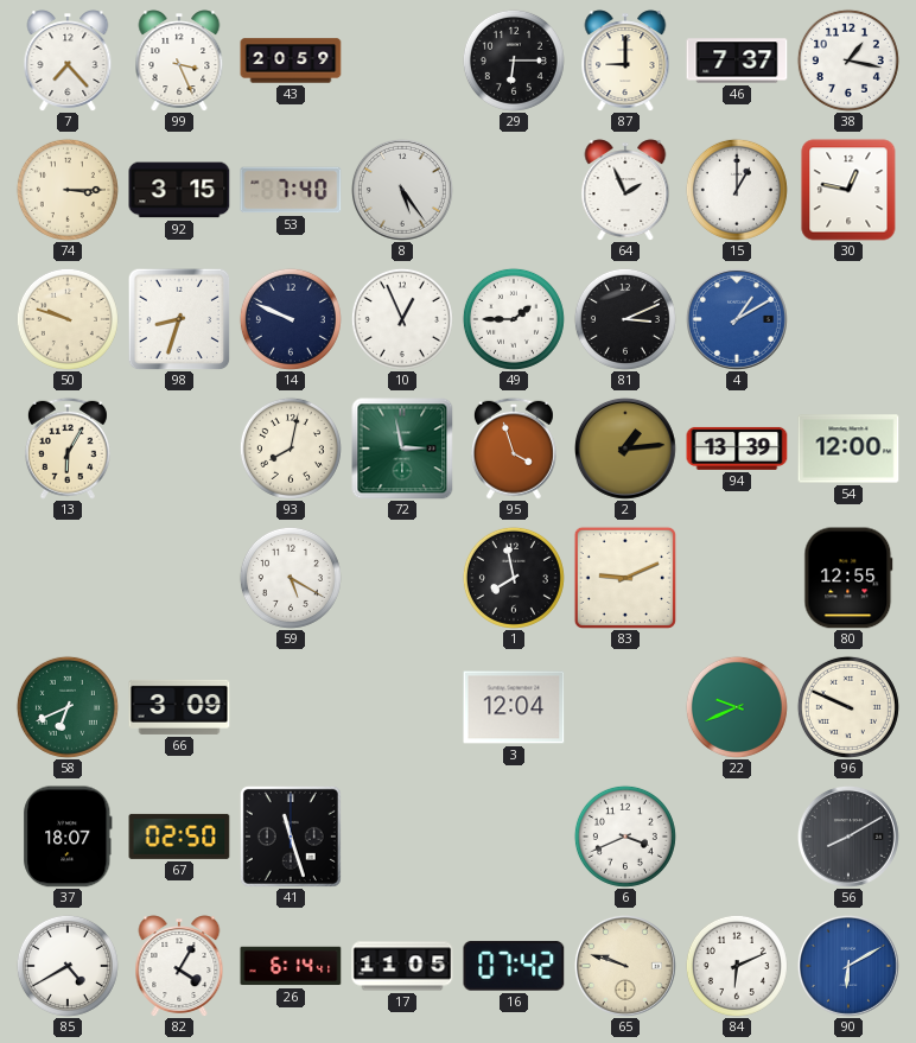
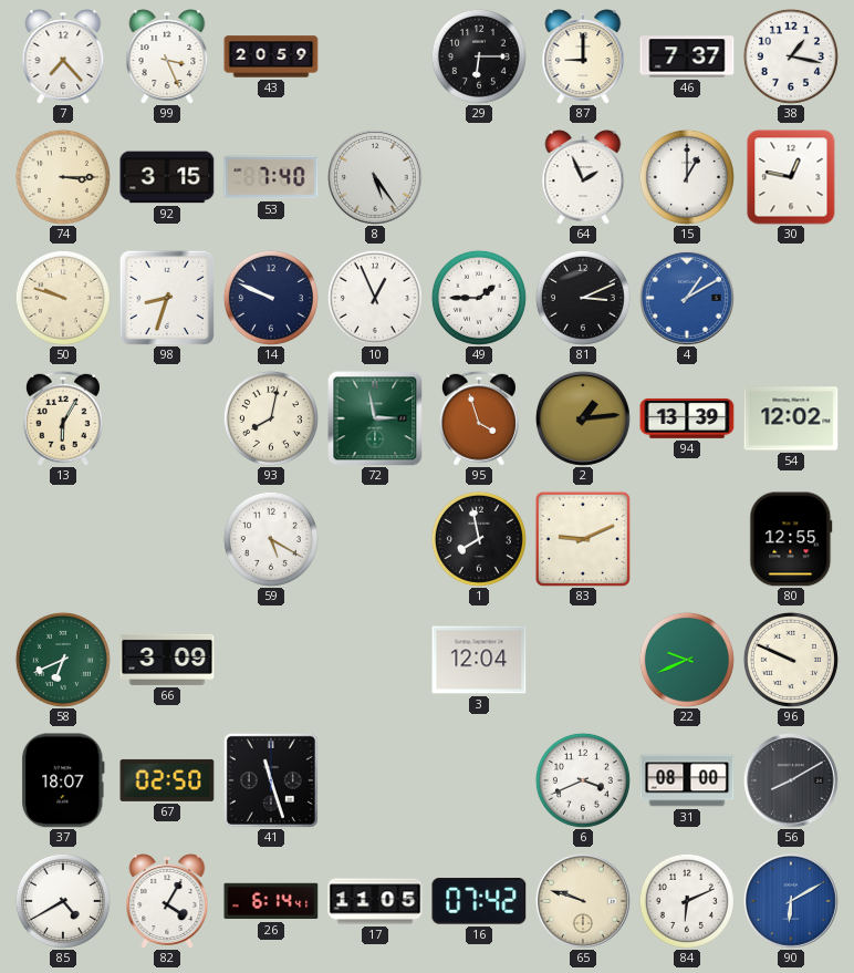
54: 12:00 -> 12:02 (791, 418)
31: none -> 08:00 (687, 780)
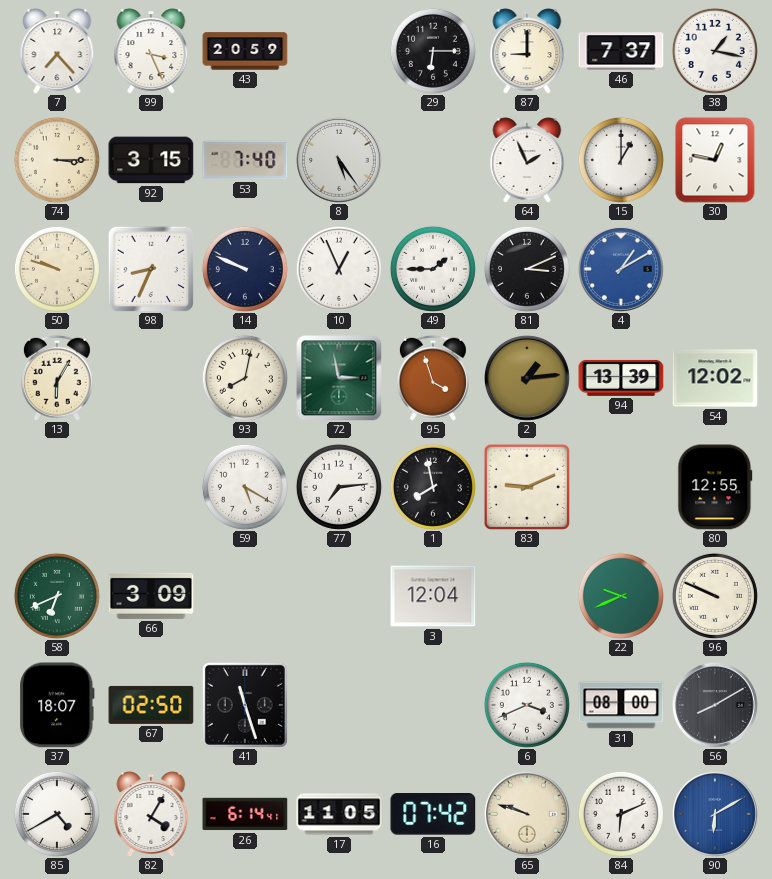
98: 8:33 -> 8:34 (151, 269)
77: none -> 7:14 (339, 487)
